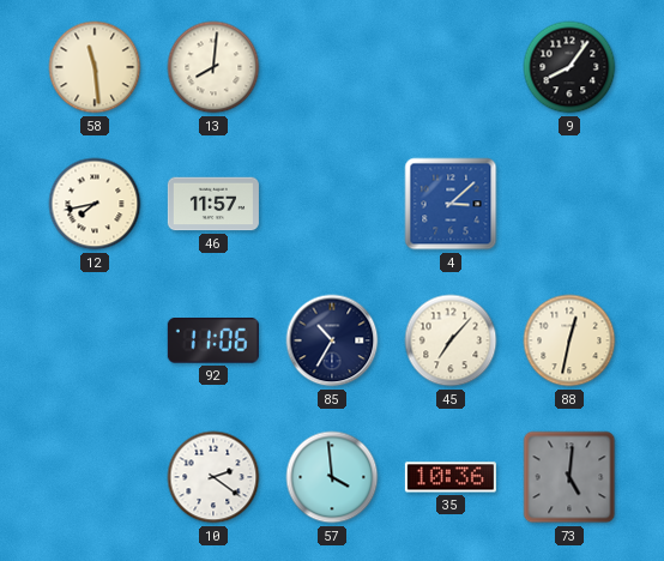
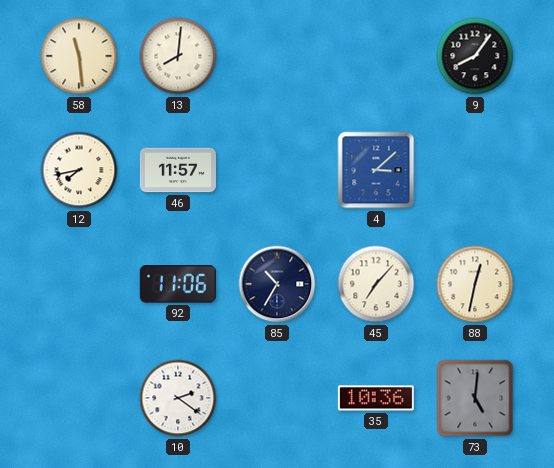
57: 3:59 -> none (332, 477)
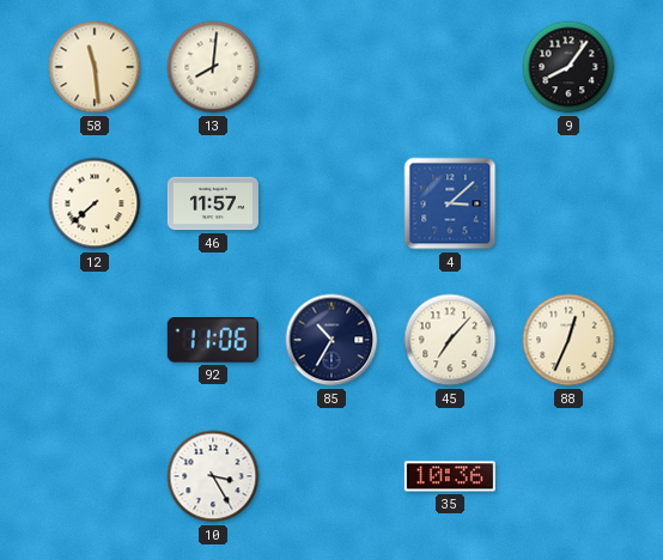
12: 7:43 -> 7:38 (95, 203)
88: 12:32 -> 12:34 (568, 340)
10: 2:21 -> 3:25 (213, 476)
73: 5:01 -> none (475, 398)
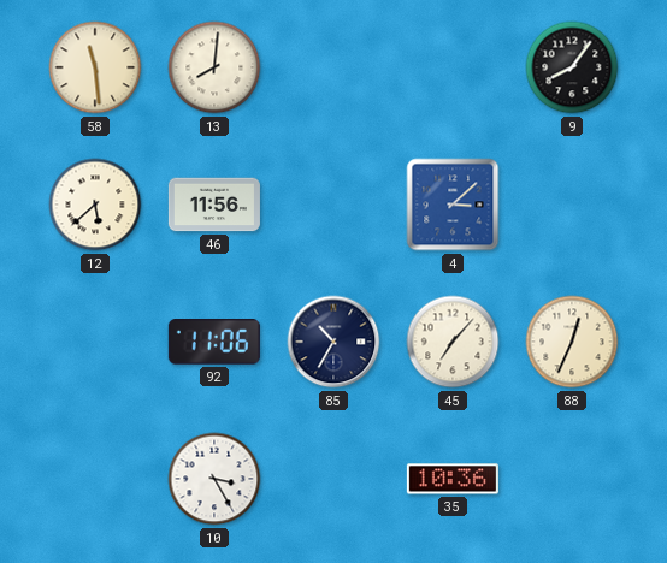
12: 7:38 -> 5:38 (95, 205)
46: 11:57 -> 11:56 (214, 205)
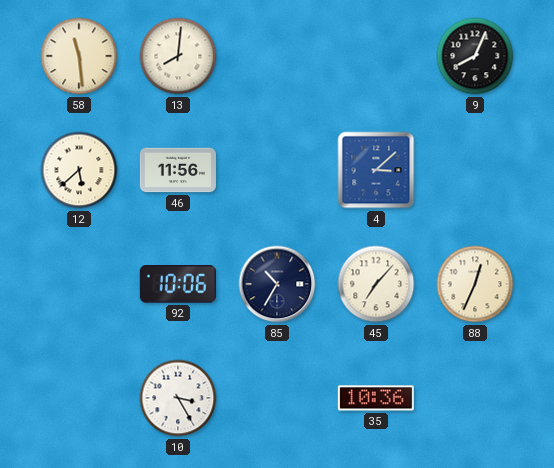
9: 8:06 -> 8:04 (475, 56)
92: 11:06 -> 10:06 (178, 285)
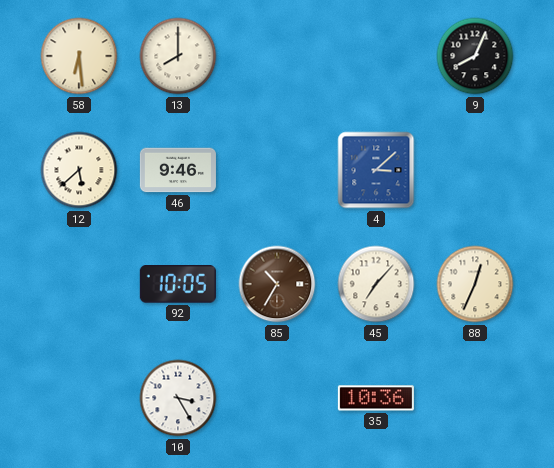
58: 11:29 -> 6:29 (79, 56)
13: 8:01 -> 8:00 (178, 56)
46: 11:56 -> 9:46 (178, 170)
92: 10:06 -> 10:05 (178, 285)
85 dial: navy -> brown (277, 284)
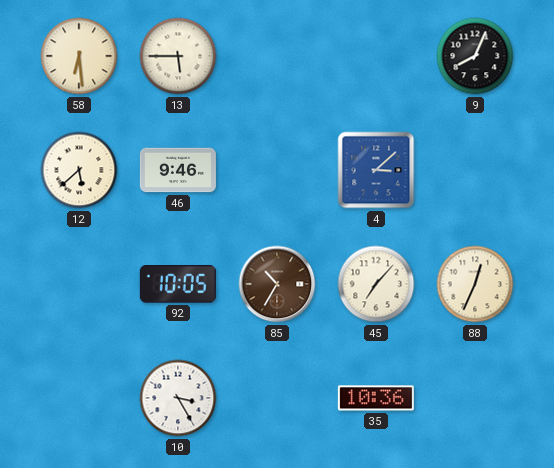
13: 8:00 -> 5:45 (178, 56)
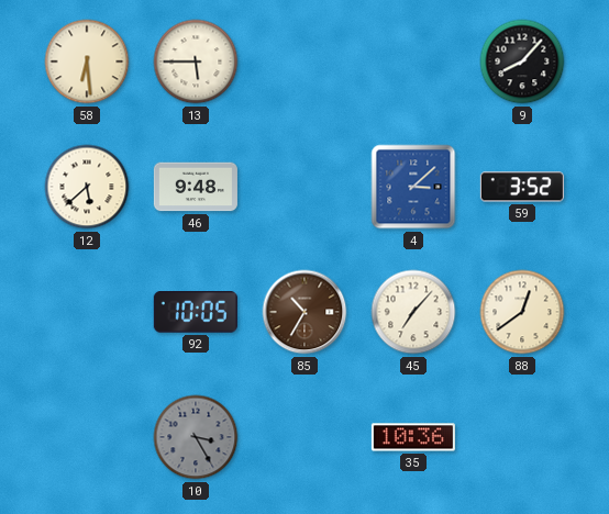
9: 8:04 -> 8:07 (522, 62)
46: 9:46 -> 9:48 (196, 187)
59: none -> 3:52 (522, 187)
88: 12:34 -> 12:39 (522, 312)
10 dial: white -> grey (196, 437)
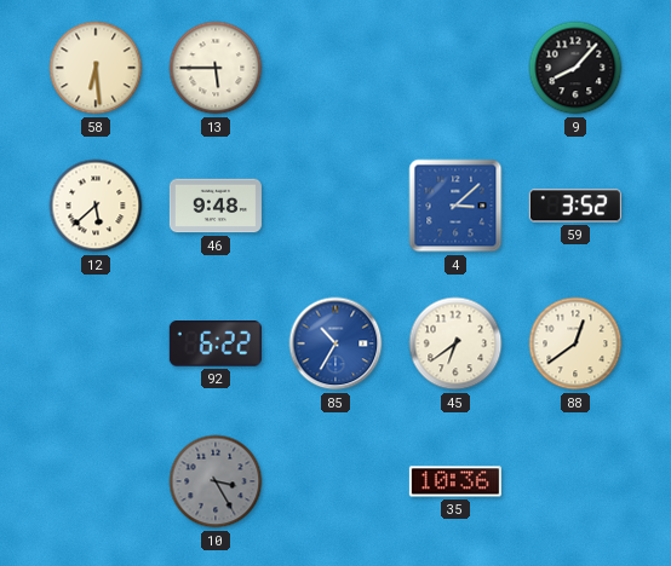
92: 10:05 -> 6:22 (216, 345)
85 dial: brown -> blue (335, 343)
45: 7:07 -> 6:39 (455, 343)
